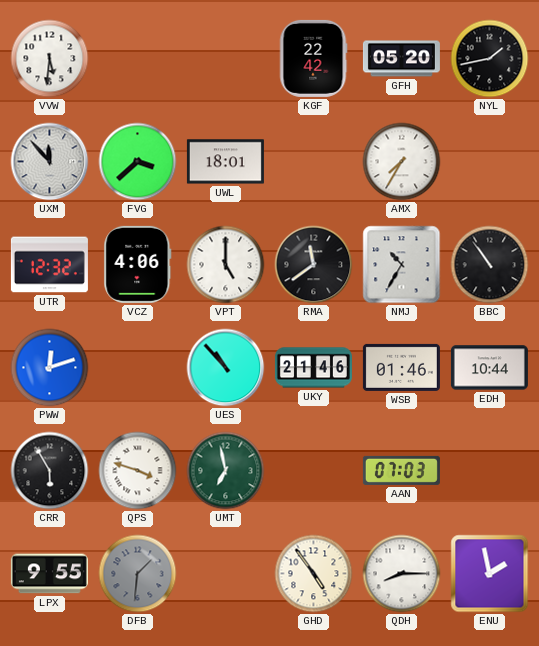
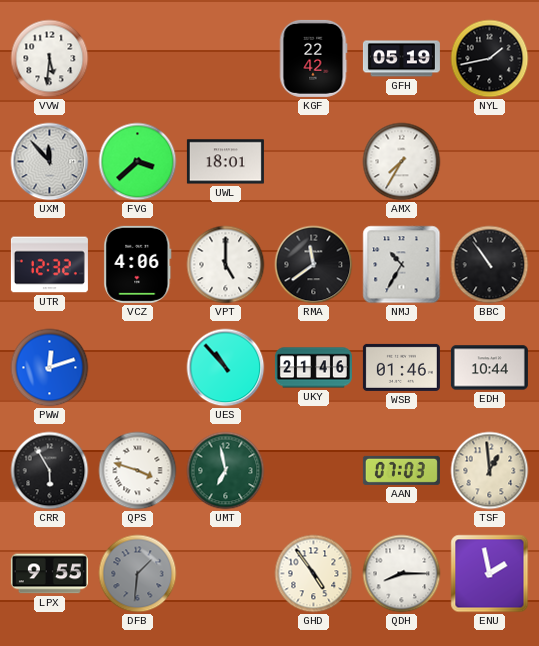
GFH: 05:20 -> 05:19 (401, 59)
TSF: none -> 12:59 (490, 471)
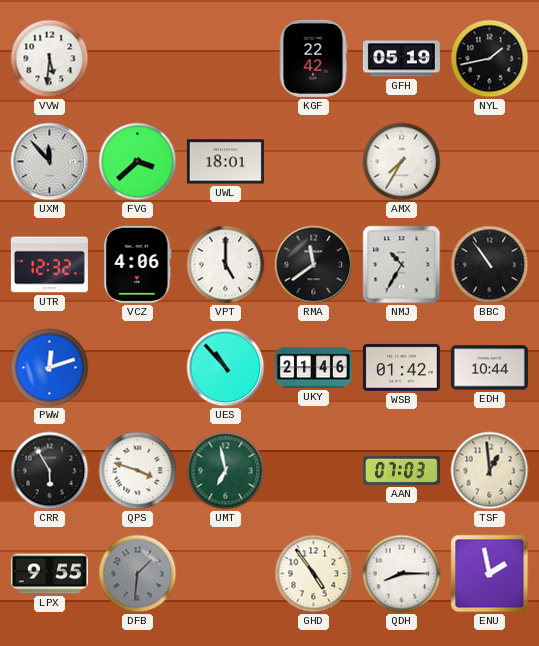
WSB: 01:46 -> 01:42 (401, 367)
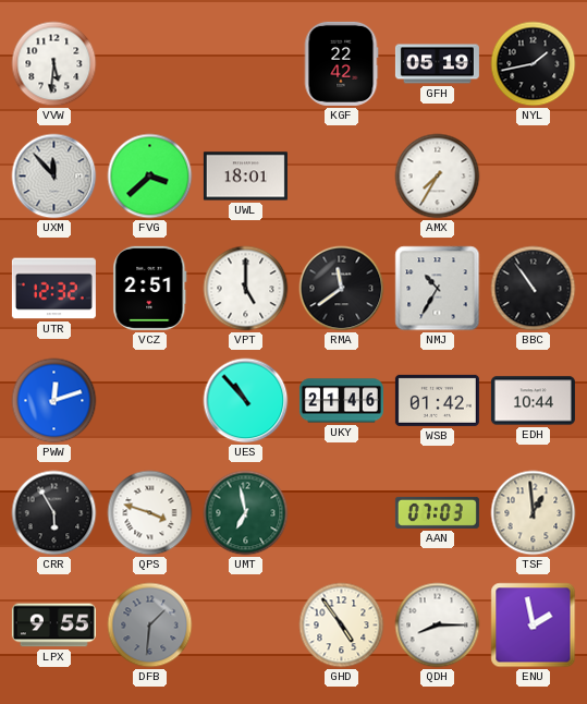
VCZ: 4:06 -> 2:51 (150, 288)
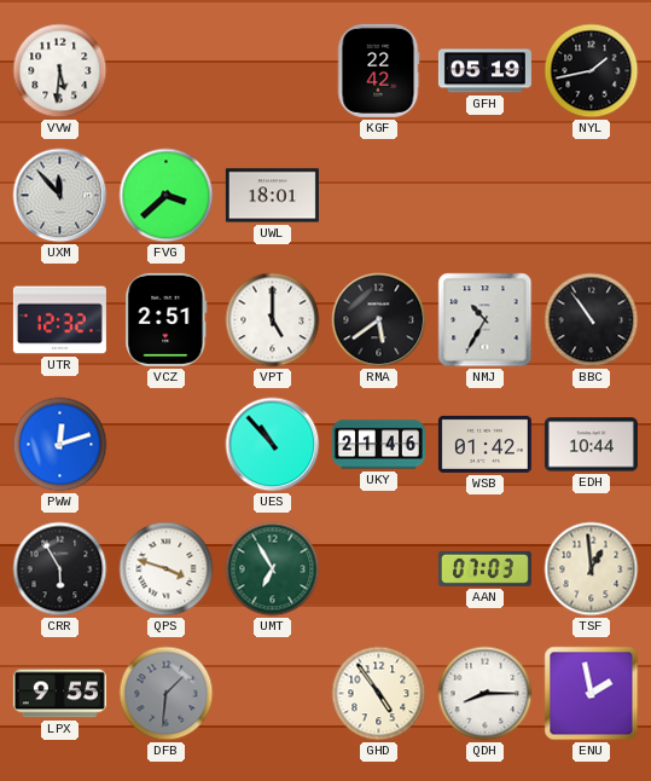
AMX: 7:35 -> none (438, 177)
RMA: 11:39 -> 5:39 (379, 320)
UMT: 6:58 -> 6:55 (273, 569)
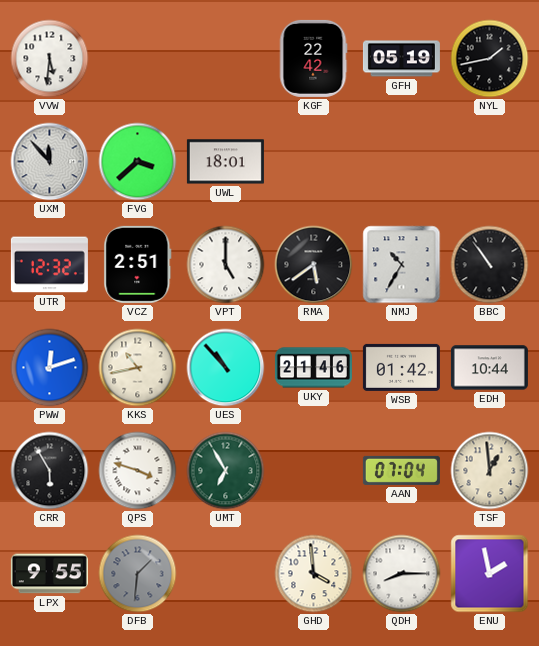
KKS: none -> 10:43 (138, 368)
AAN: 07:03 -> 07:04 (401, 470)
GHD: 4:54 -> 3:59 (314, 574)
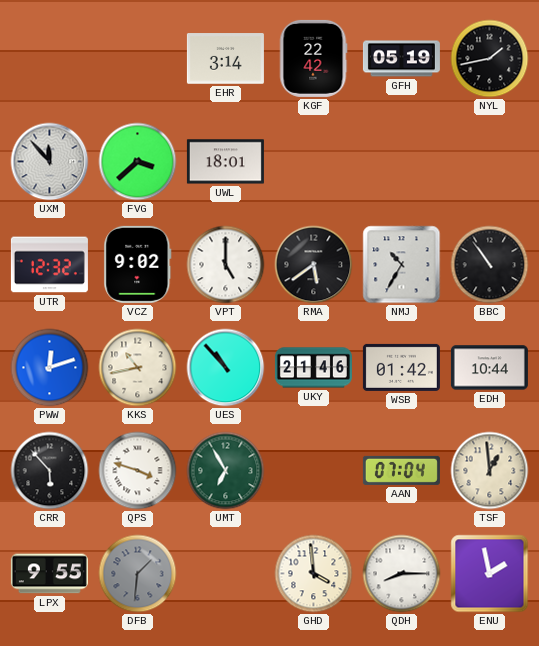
VVW: 5:31 -> none (50, 59)
EHR: none -> 3:14 (225, 59)
VCZ: 2:51 -> 9:02 (138, 264)
CRR: 5:55 -> 5:53 (50, 471)
